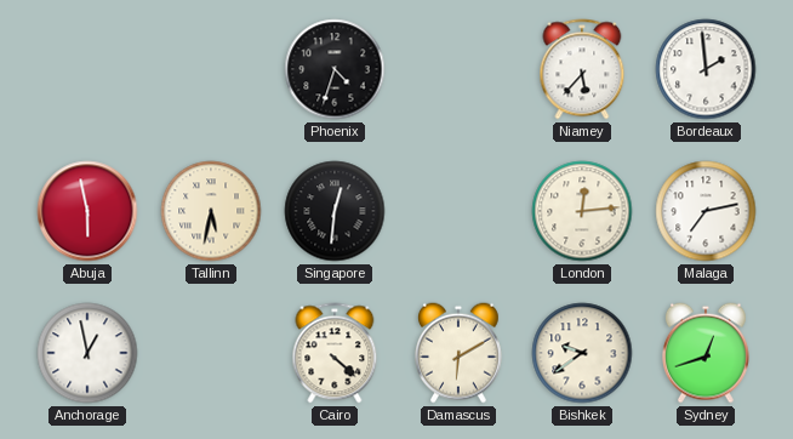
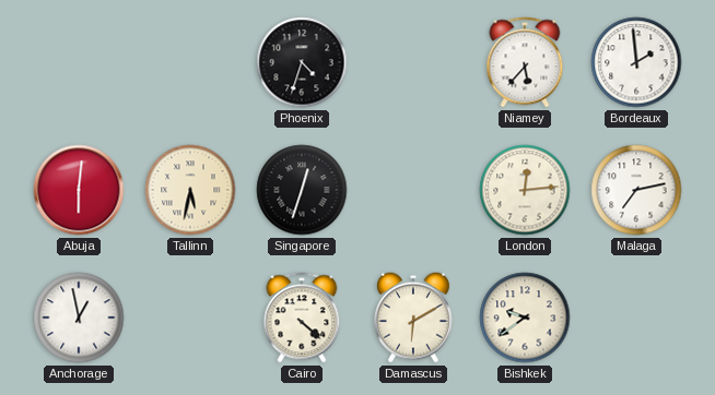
Abuja: 5:58 -> 6:01 (79, 190)
Singapore: 12:31 -> 12:33 (302, 190)
Sydney: 12:42 -> none (707, 353)
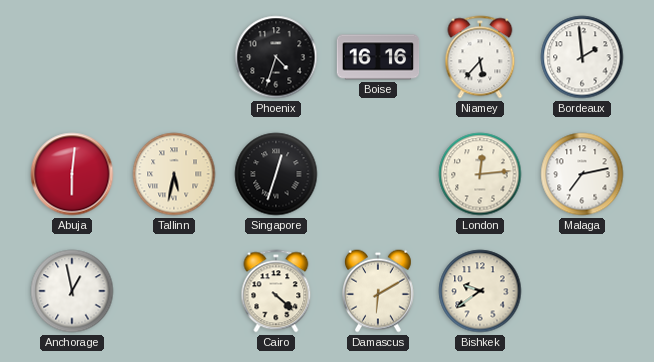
Boise: none -> 16:16 (378, 57)
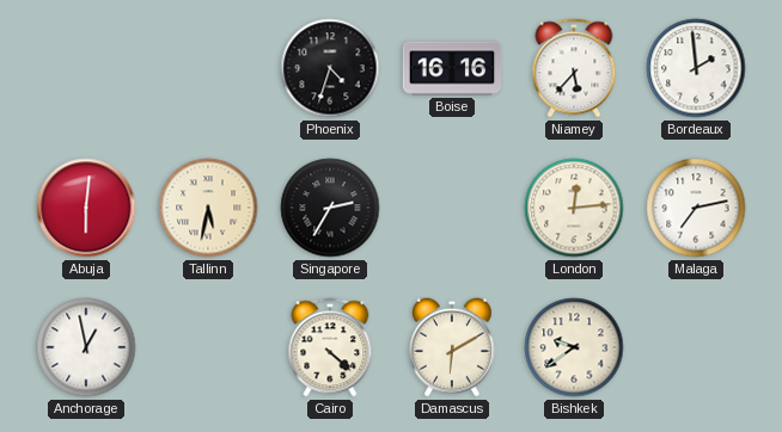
Singapore: 12:33 -> 2:35 (330, 208)
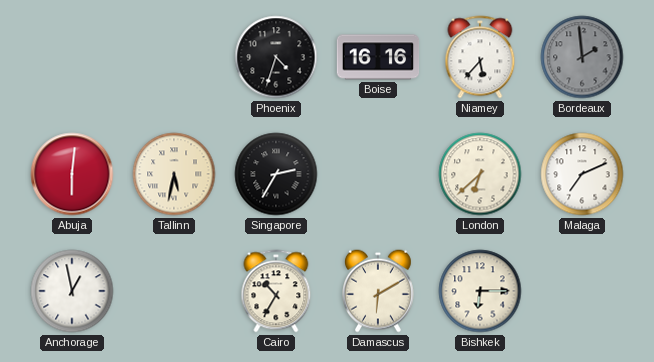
Bordeaux dial: white -> grey (582, 57)
London: 12:14 -> 6:38 (480, 174)
Malaga: 7:13 -> 7:11 (582, 174)
Cairo: 4:22 -> 10:35 (276, 291)
Bishkek: 9:39 -> 6:15 (480, 291)
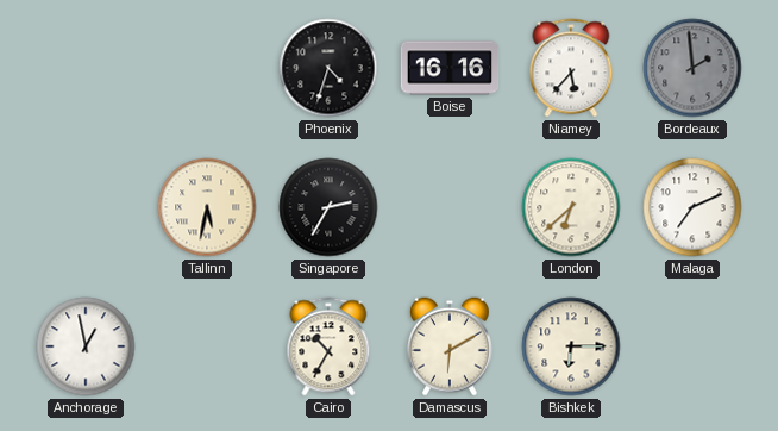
Abuja: 6:01 -> none (72, 174)
